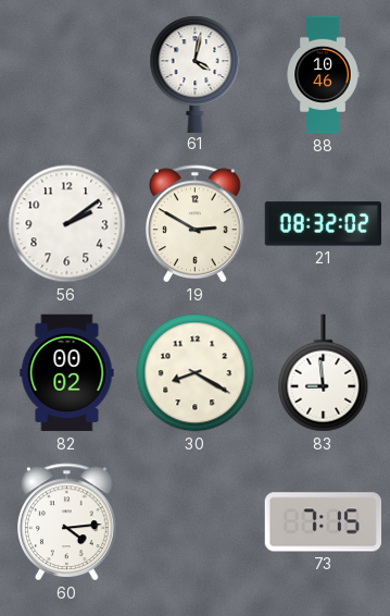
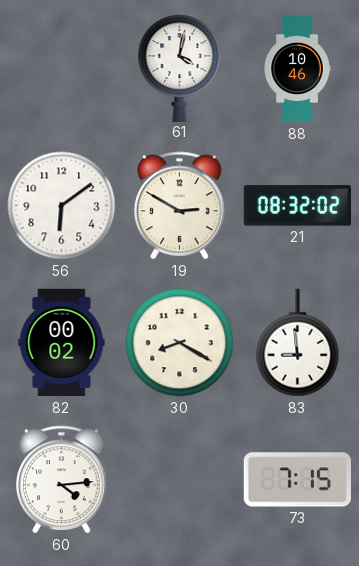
56: 2:09 -> 6:09 (62, 206)
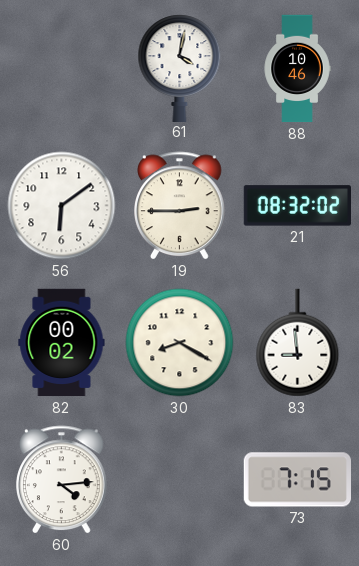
19: 2:50 -> 2:45 (180, 206)
